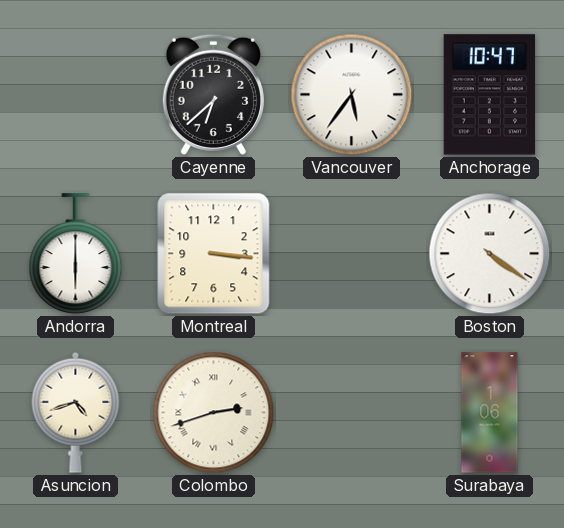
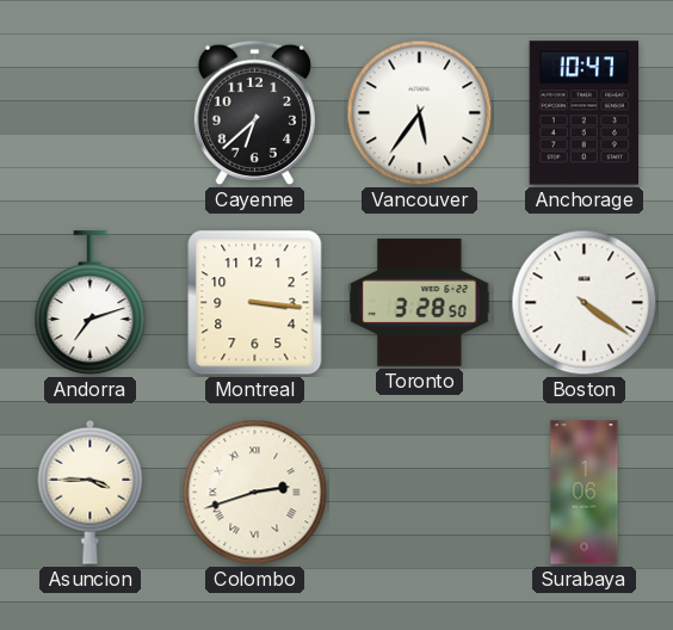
Andorra: 6:00 -> 7:12 (91, 303)
Toronto: none -> 3:28 (420, 302)
Asuncion: 4:42 -> 3:45 (91, 492)
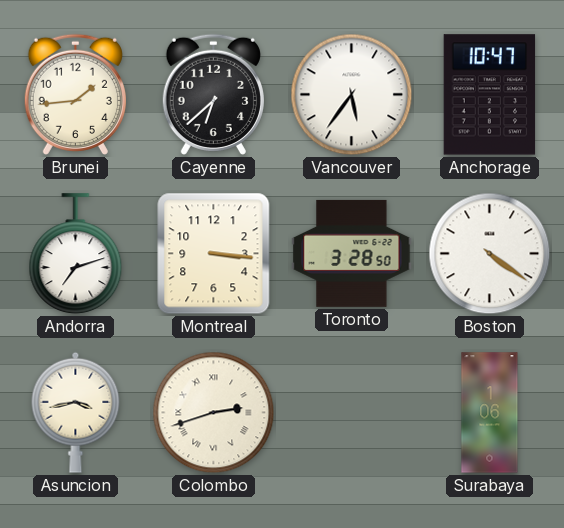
Brunei: none -> 1:44 (75, 94)
Asuncion: 3:45 -> 3:43 (76, 412)
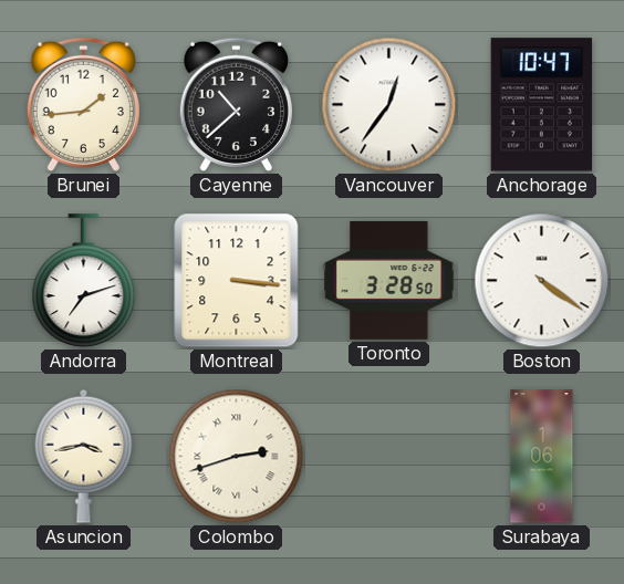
Cayenne: 6:38 -> 10:38 (236, 104)
Vancouver: 5:36 -> 12:36 (389, 105)
